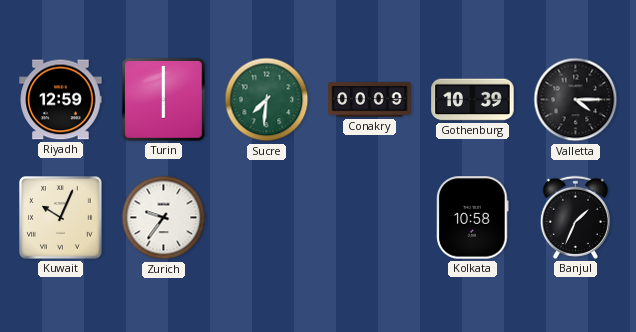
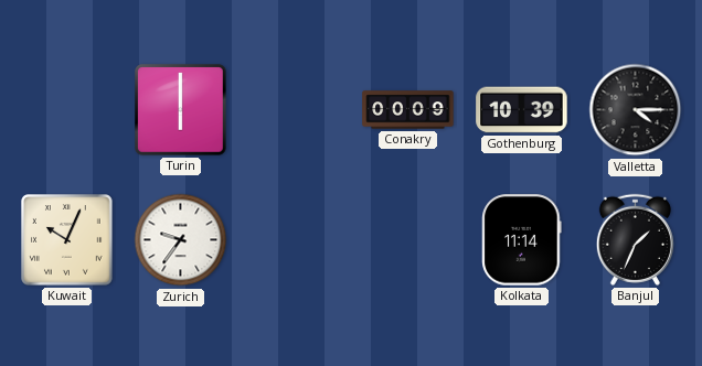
Riyadh: 12:59 -> none (61, 100)
Sucre: 7:31 -> none (267, 100)
Kolkata: 10:58 -> 11:14 (522, 240)
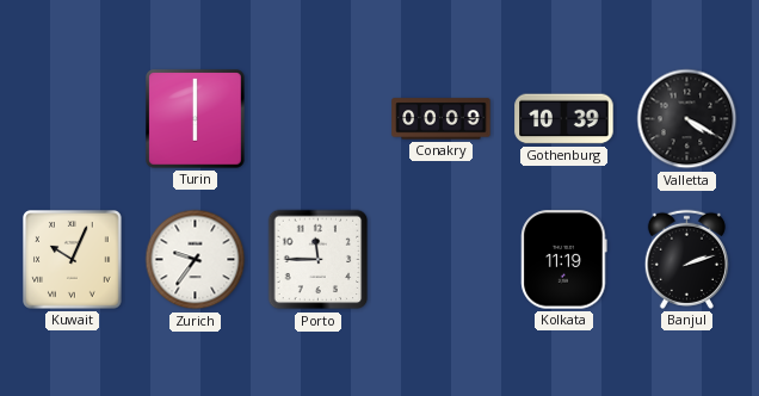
Valletta: 4:15 -> 4:20 (687, 119)
Porto: none -> 11:45 (319, 260)
Kolkata: 11:14 -> 11:19 (564, 260)
Banjul: 1:34 -> 2:12 (686, 259)
